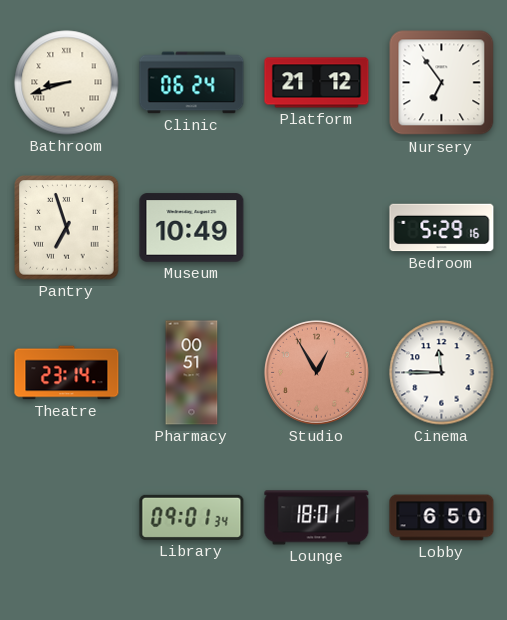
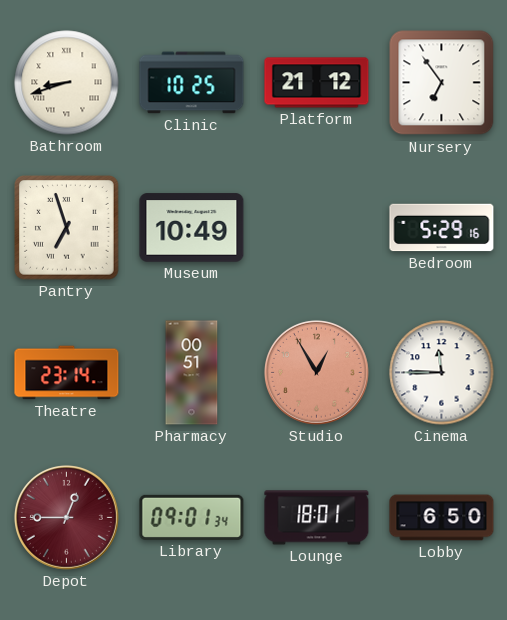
Clinic: 06:24 -> 10:25 (192, 83)
Depot: none -> 12:45 (67, 518)
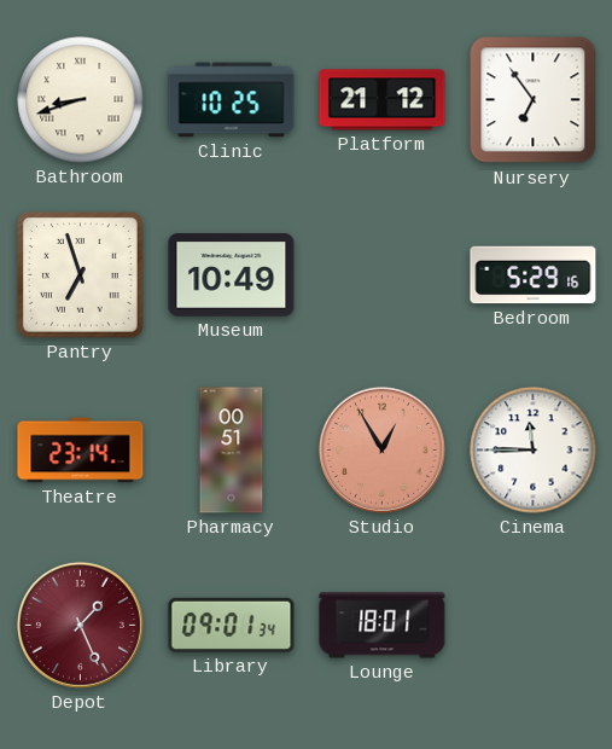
Depot: 12:45 -> 1:26 (81, 626)
Lobby: 6:50 -> none (442, 518)
